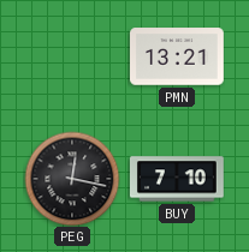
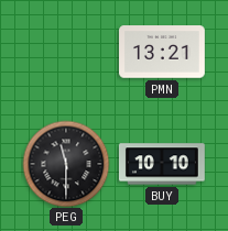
PEG: 12:17 -> 11:30 (66, 164)
BUY: 7:10 -> 10:10 (162, 164)
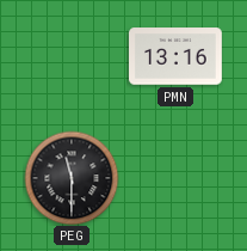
PMN: 13:21 -> 13:16 (177, 56)
BUY: 10:10 -> none (162, 164)
